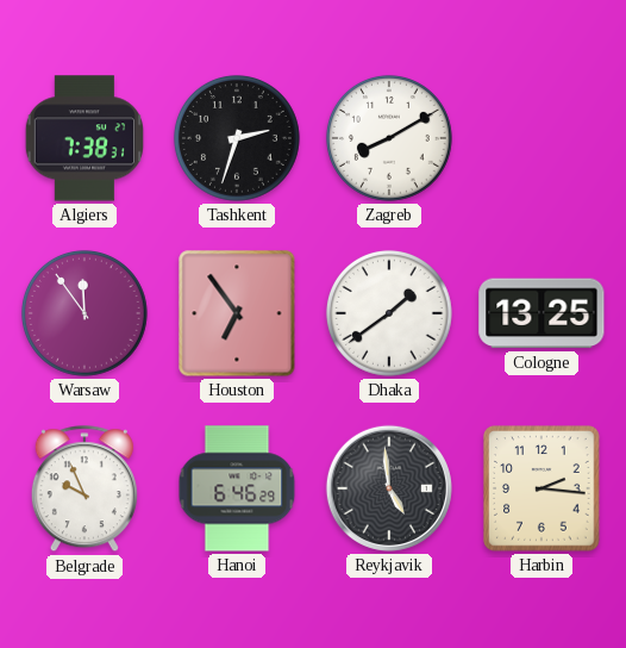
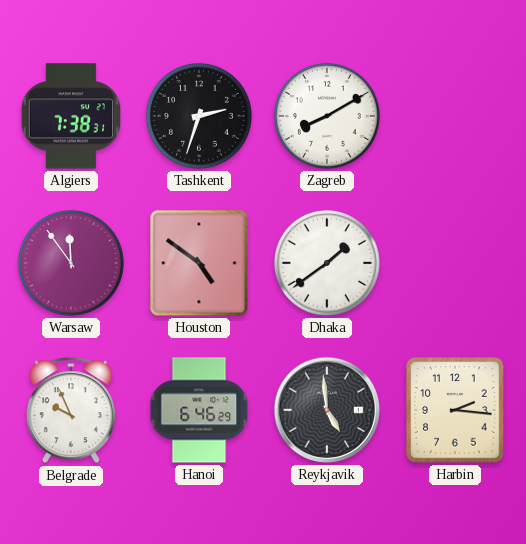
Houston: 6:54 -> 4:51 (199, 263)
Cologne: 13:25 -> none (542, 313)
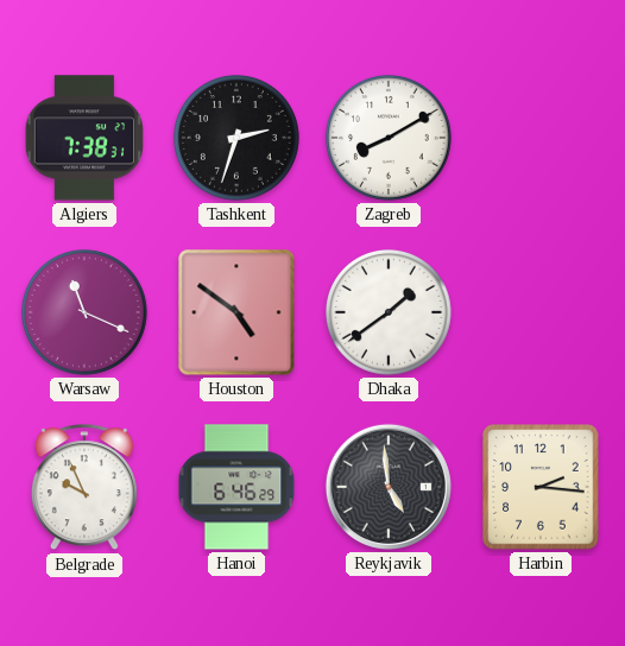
Warsaw: 11:54 -> 11:19 (84, 312)
